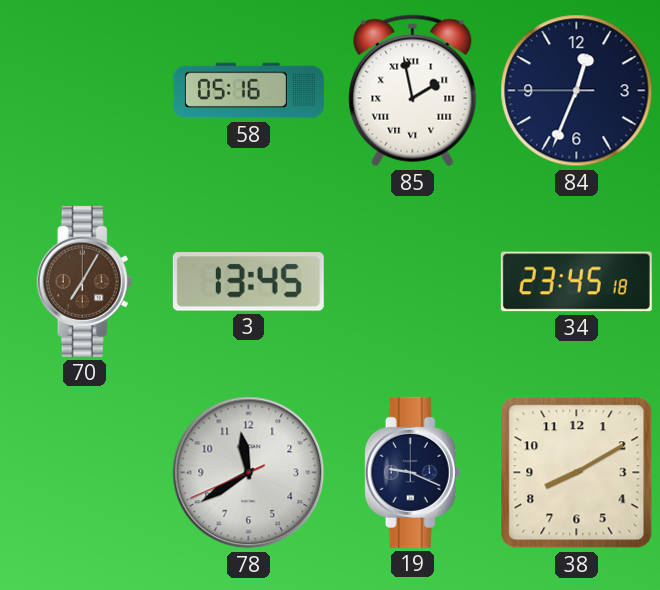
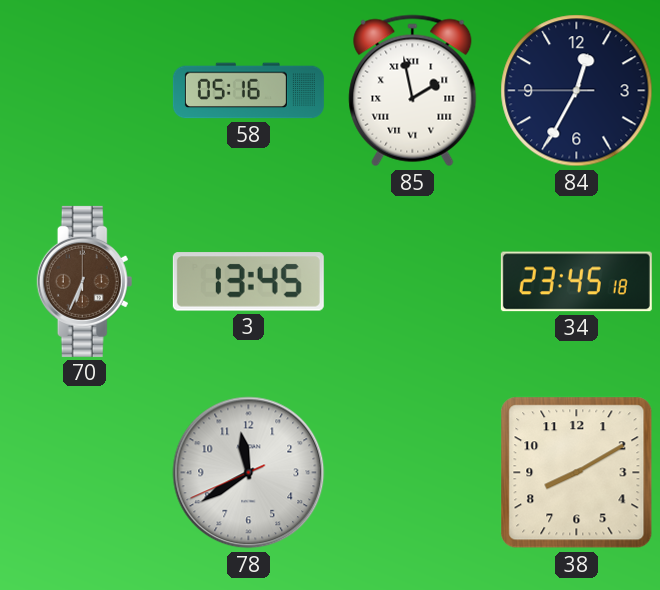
84: 12:33 -> 12:34 (577, 91)
70: 7:05 -> 6:34 (85, 281)
19: 9:19 -> none (413, 472)
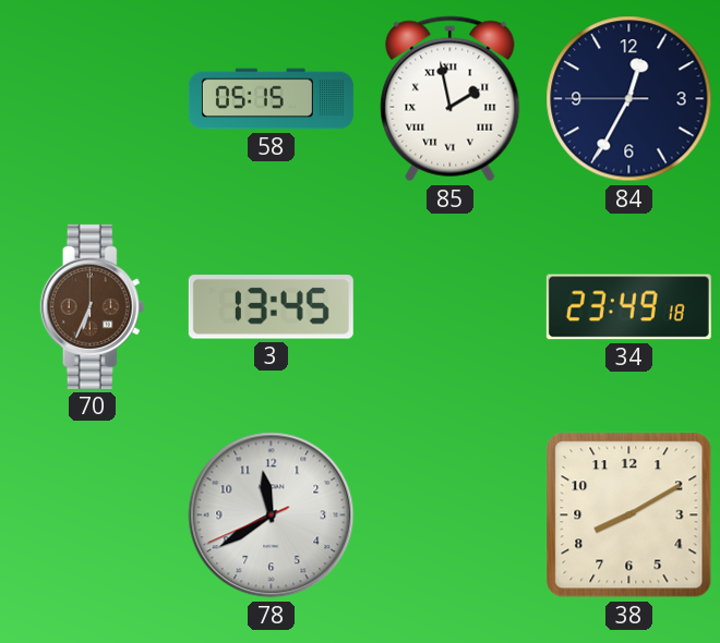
58: 05:16 -> 05:15 (271, 99)
34: 23:45 -> 23:49 (628, 307)
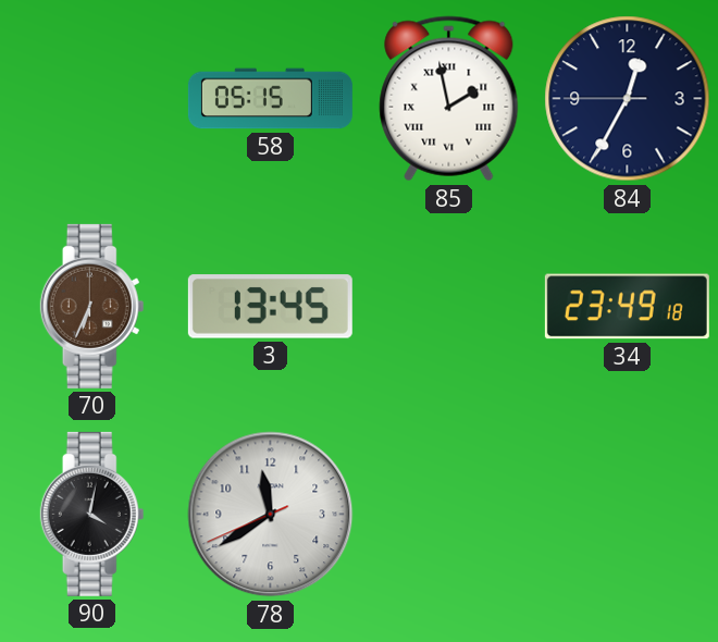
90: none -> 4:02 (92, 514)
38: 8:10 -> none (629, 515)
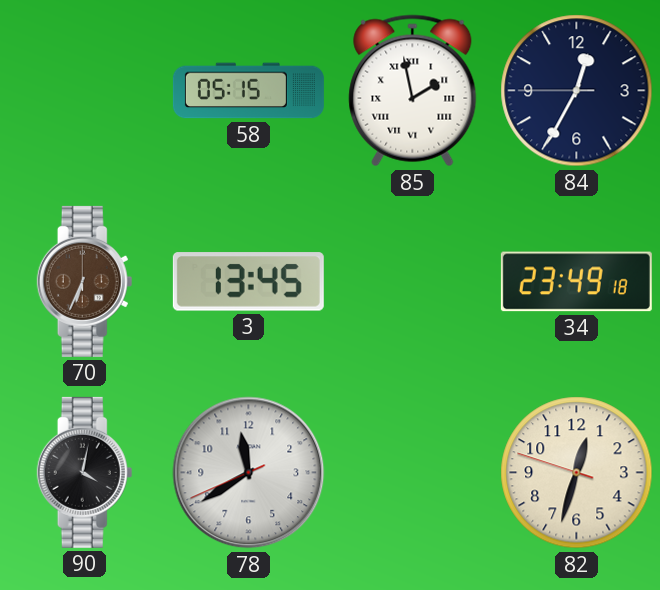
82: none -> 12:32 (577, 473)
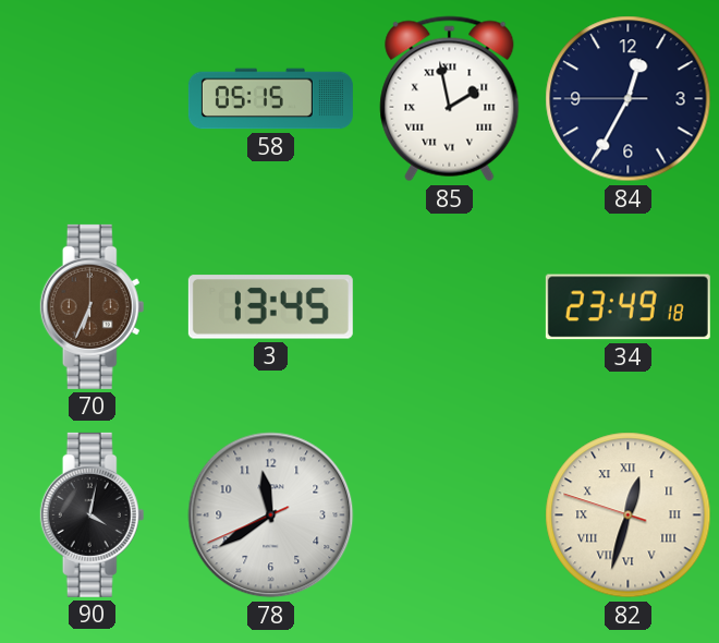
82 numerals: Arabic -> Roman (629, 515)
